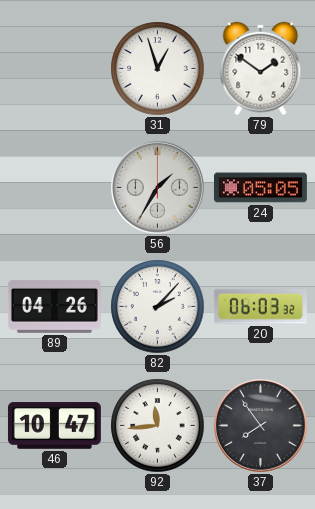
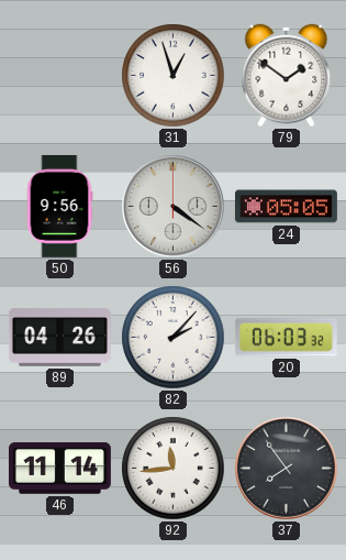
50: none -> 9:56 (59, 206)
56: 1:35 -> 4:21 (174, 207)
46: 10:47 -> 11:14 (59, 469)
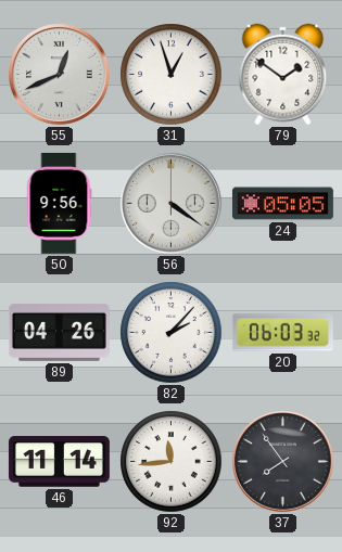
55: none -> 12:41 (60, 75)
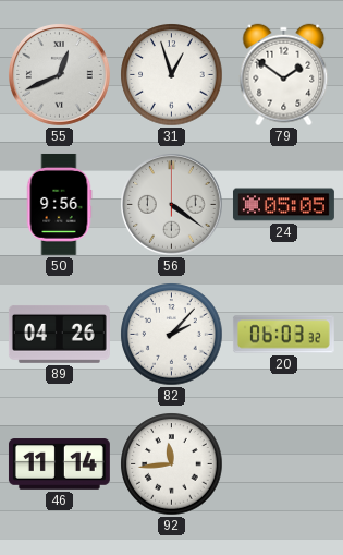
37: 7:54 -> none (283, 462)
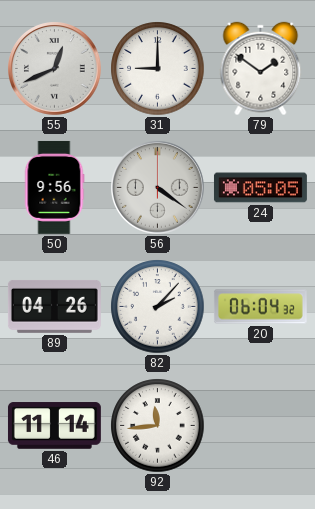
31: 12:57 -> 9:00 (158, 69)
20: 06:03 -> 06:04 (260, 307)
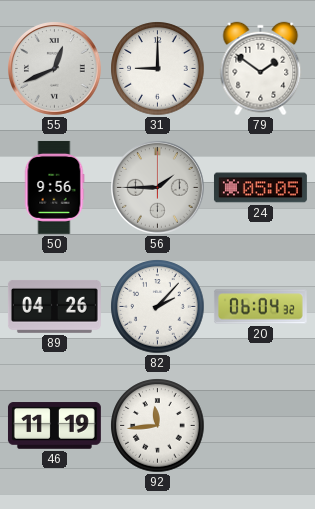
56: 4:21 -> 1:45 (158, 188)
46: 11:14 -> 11:19 (54, 426)
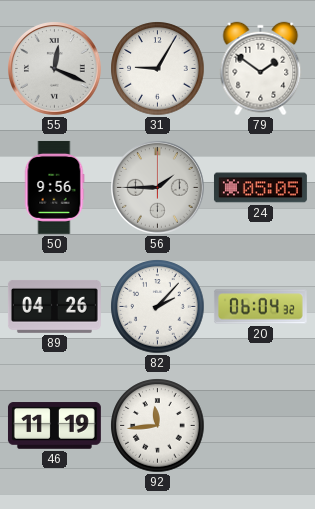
55: 12:41 -> 12:19 (55, 69)
31: 9:00 -> 9:05 (158, 69)
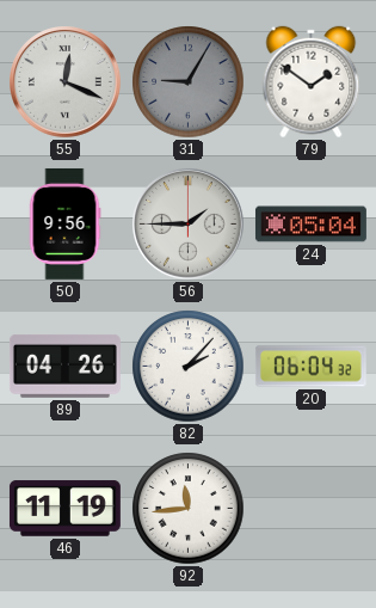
31 dial: white -> grey (189, 82)
24: 05:05 -> 05:04 (310, 225)
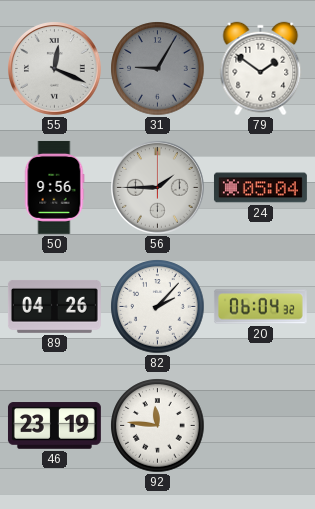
46: 11:19 -> 23:19 (54, 426)
92: 11:44 -> 11:46 (158, 426)
